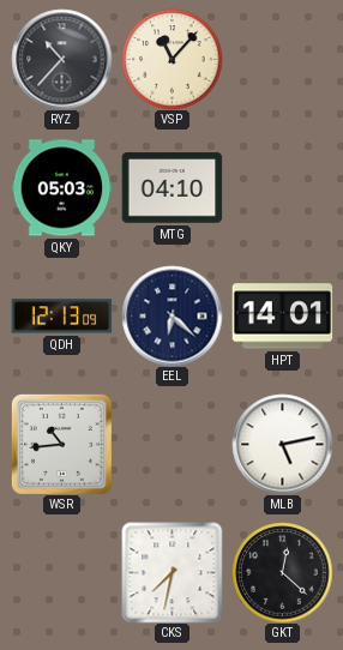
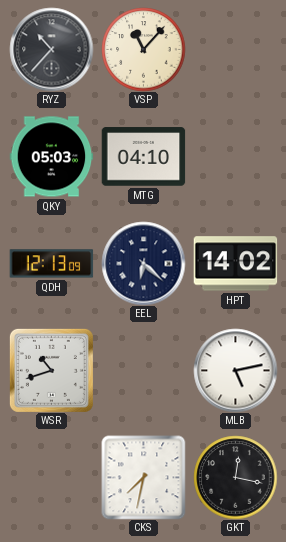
HPT: 14:01 -> 14:02 (235, 264)
WSR: 10:44 -> 10:42 (51, 370)
GKT: 12:22 -> 12:17 (235, 477)
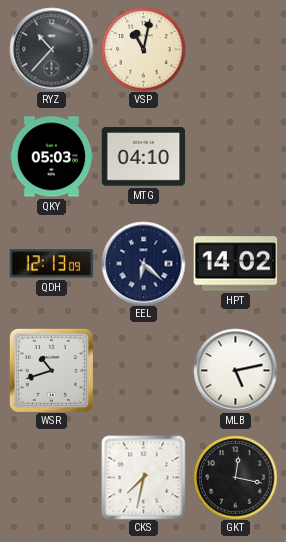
VSP: 11:07 -> 11:02 (143, 49)
